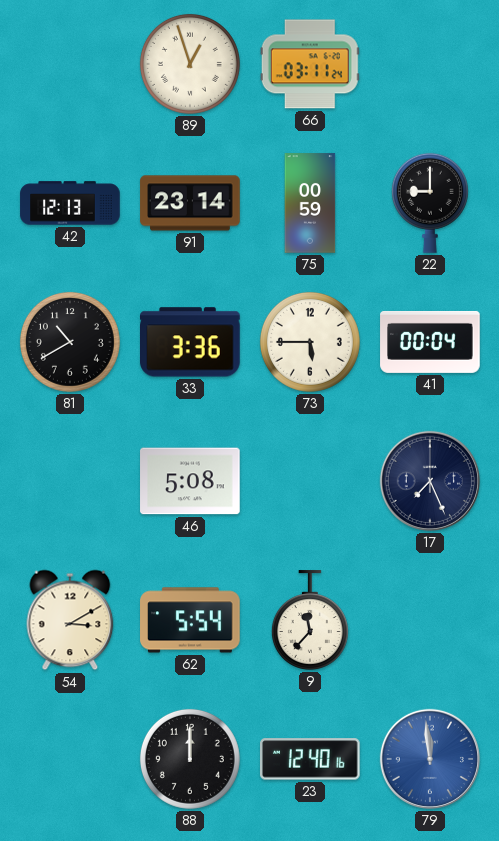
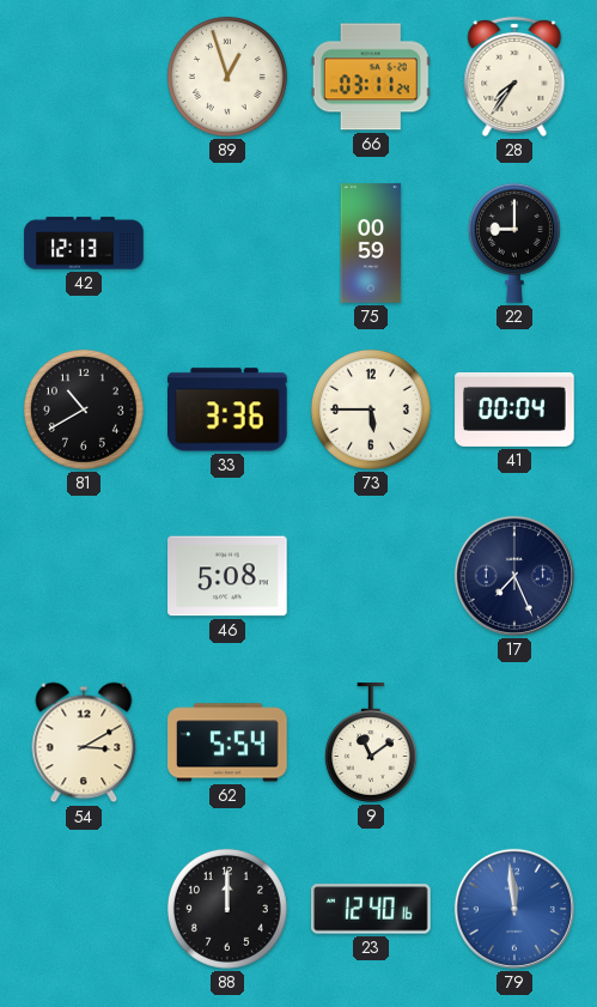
28: none -> 7:36 (514, 77)
91: 23:14 -> none (190, 203)
9: 11:37 -> 11:09 (371, 742)
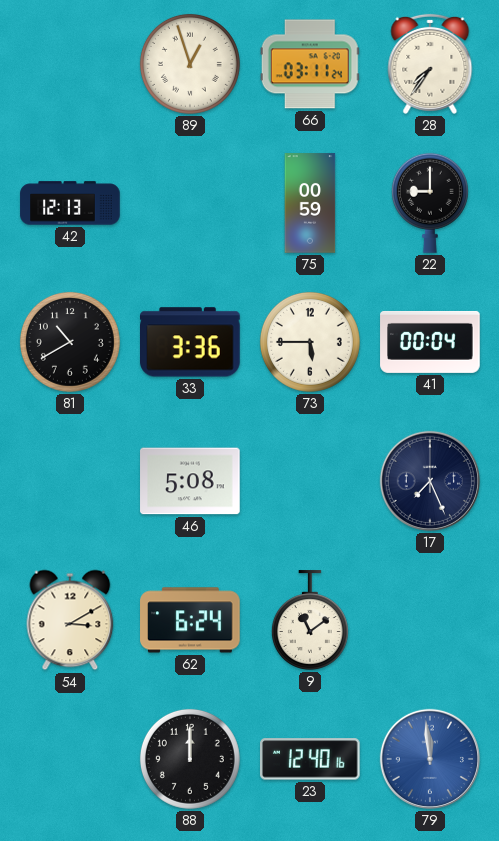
62: 5:54 -> 6:24 (190, 620)
